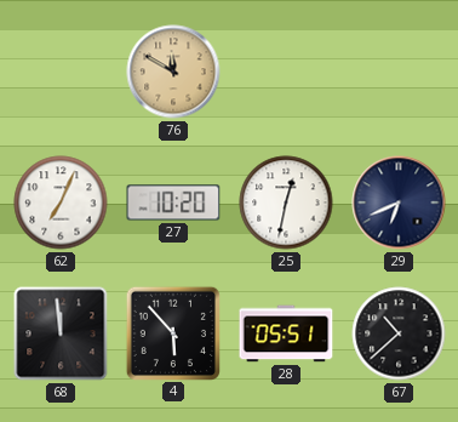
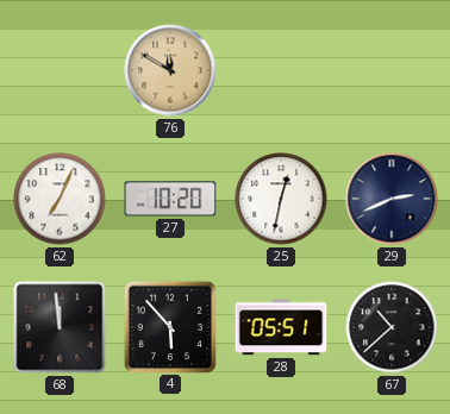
29: 6:41 -> 2:41 (392, 199)
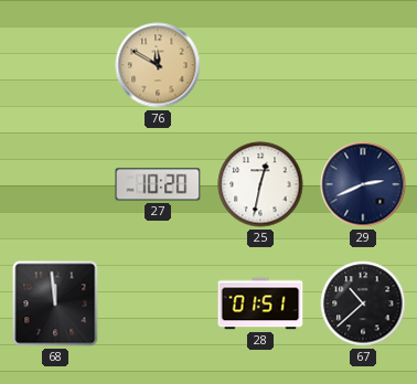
62: 7:04 -> none (60, 199)
4: 5:53 -> none (169, 326)
28: 05:51 -> 01:51 (260, 303)
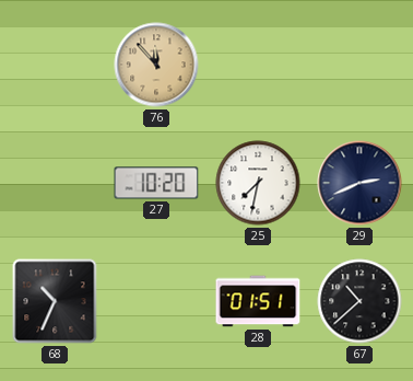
76: 11:50 -> 11:53 (156, 65)
25: 12:32 -> 7:32 (258, 183)
68: 11:59 -> 10:34 (55, 301)
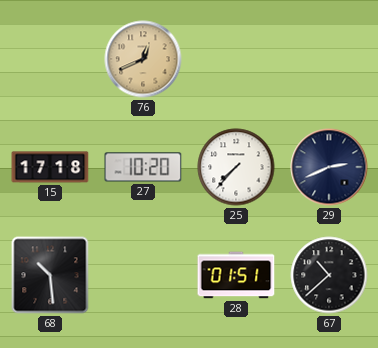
76: 11:53 -> 12:41 (143, 59)
15: none -> 17:18 (50, 167)
25: 7:32 -> 7:37 (236, 167)
68: 10:34 -> 10:29 (50, 275)
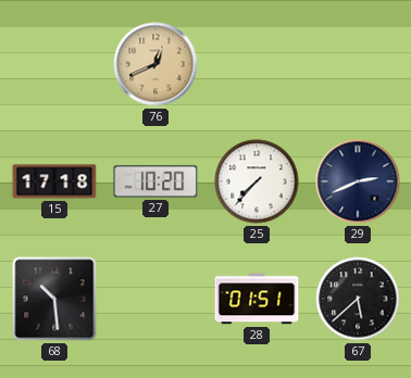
67: 10:38 -> 5:38 (358, 299)
